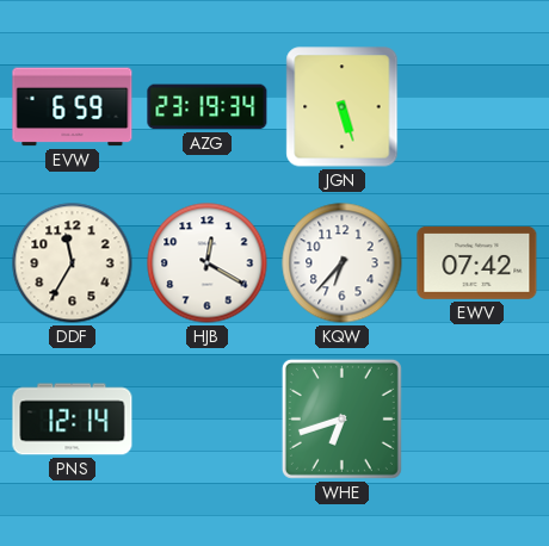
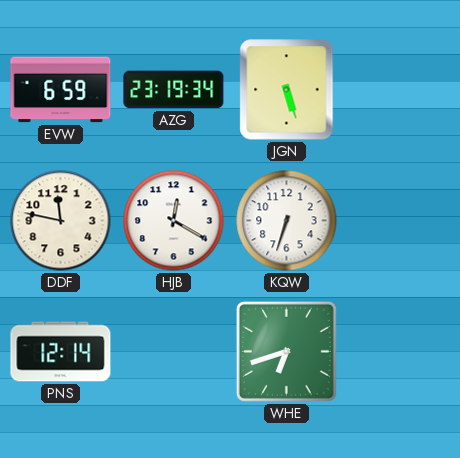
DDF: 11:35 -> 11:47 (61, 221)
KQW: 6:37 -> 6:33 (287, 221)
EWV: 07:42 -> none (477, 262)
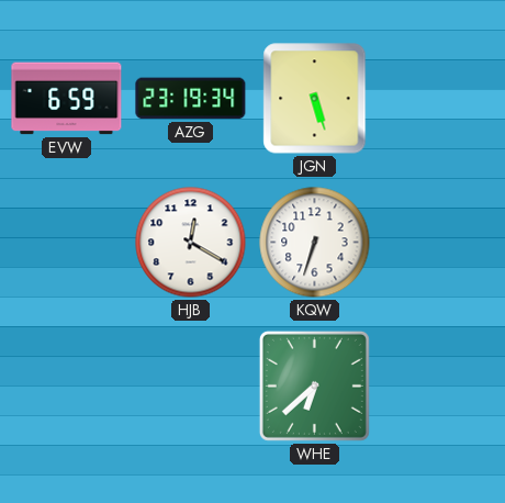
DDF: 11:47 -> none (61, 221)
PNS: 12:14 -> none (61, 352)
WHE: 6:42 -> 6:38 (314, 385)
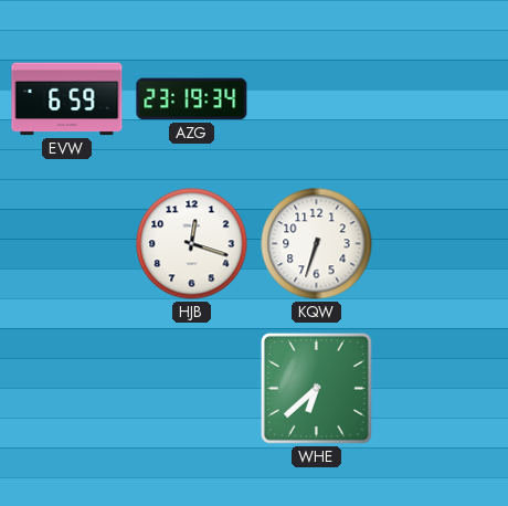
JGN: 5:27 -> none (315, 99)
HJB: 12:20 -> 12:18 (192, 244)
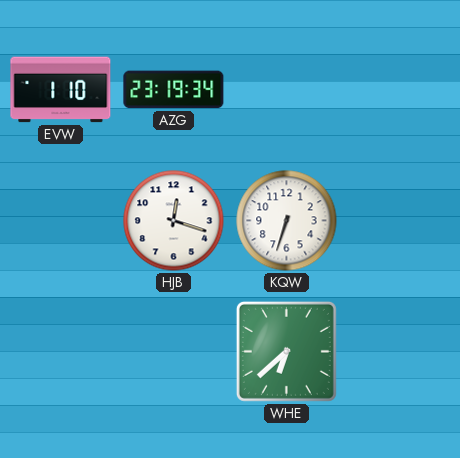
EVW: 6:59 -> 1:10 (61, 90)
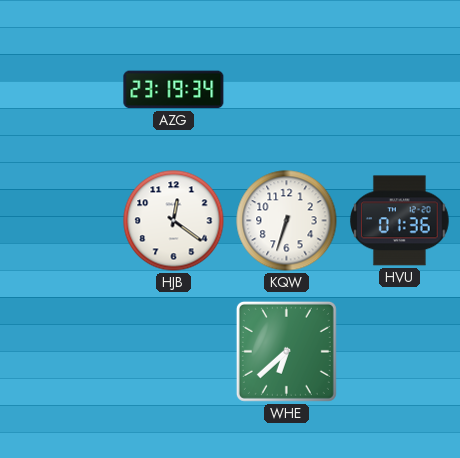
EVW: 1:10 -> none (61, 90)
HJB: 12:18 -> 12:21 (174, 221)
HVU: none -> 01:36 (400, 221)
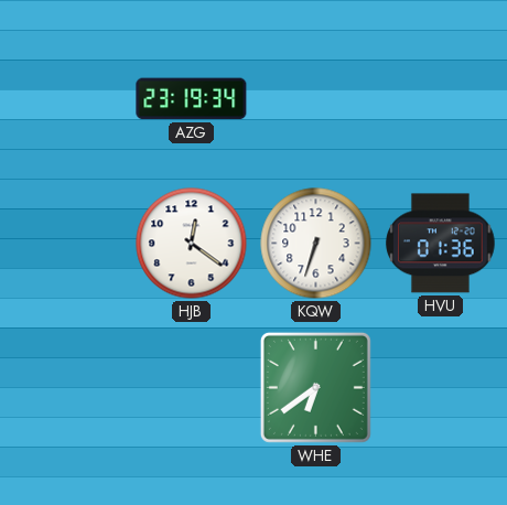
WHE: 6:38 -> 6:39 (315, 387)
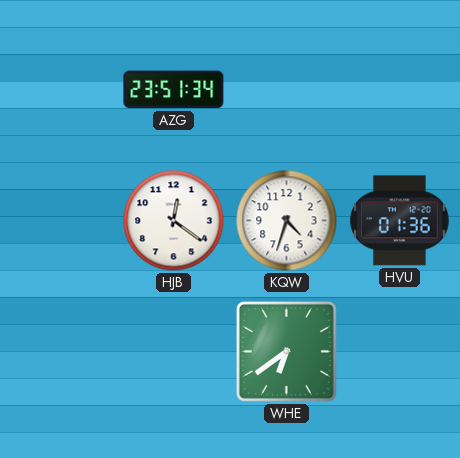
AZG: 23:19 -> 23:51 (174, 90)
KQW: 6:33 -> 4:33 (287, 221)
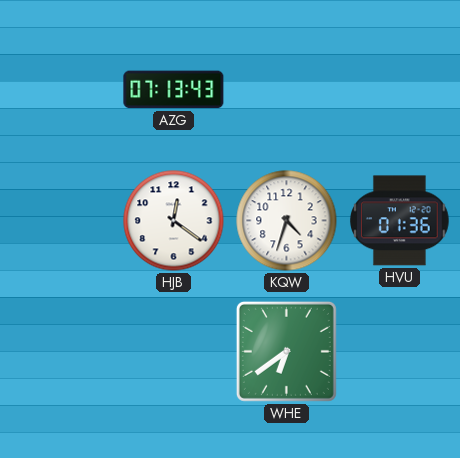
AZG: 23:51 -> 07:13 (174, 90)
